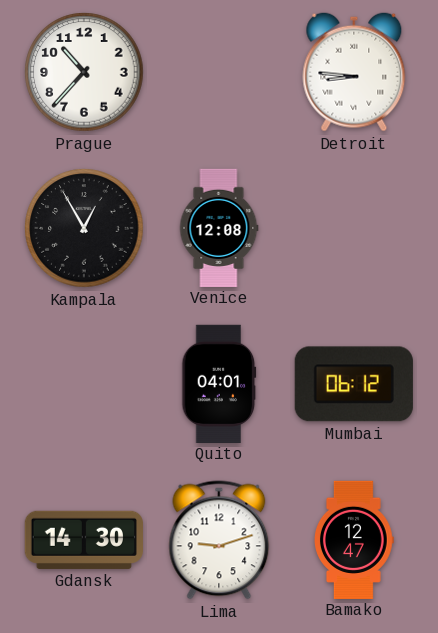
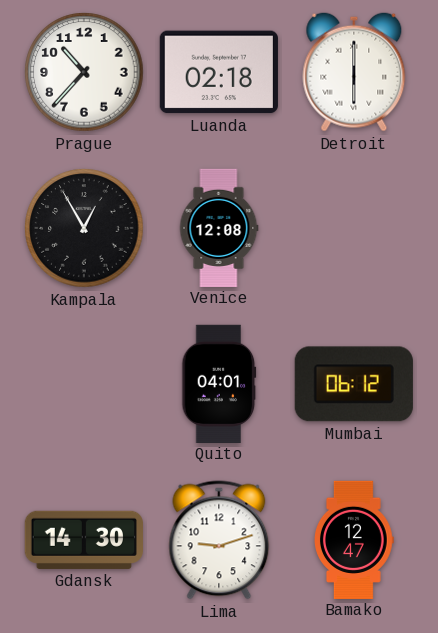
Luanda: none -> 02:18 (219, 72)
Detroit: 8:46 -> 6:00 (354, 72)
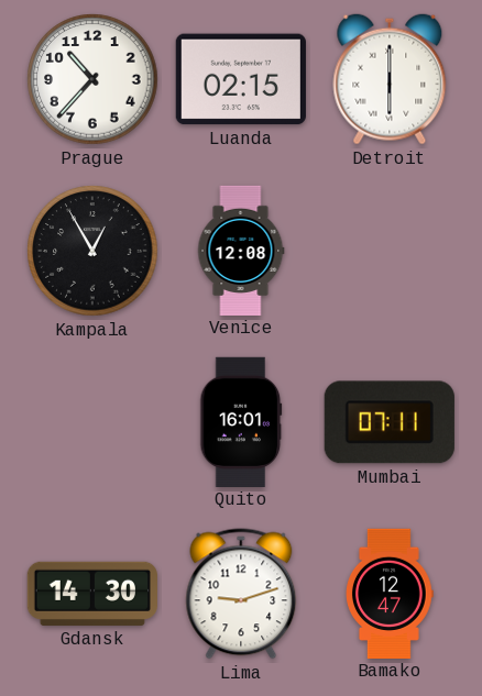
Luanda: 02:18 -> 02:15 (241, 79)
Quito: 04:01 -> 16:01 (241, 421)
Mumbai: 06:12 -> 07:11 (390, 422)
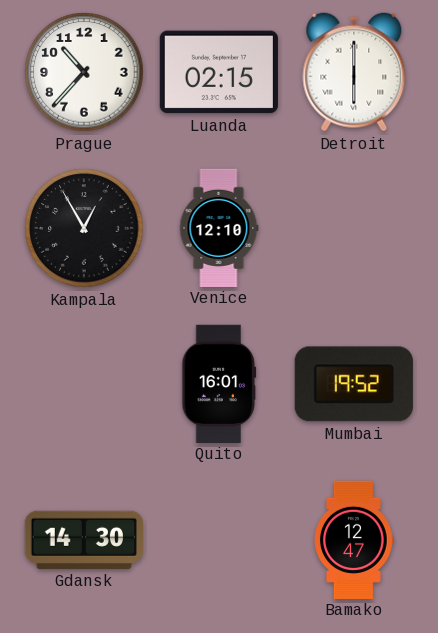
Venice: 12:08 -> 12:10 (219, 227)
Mumbai: 07:11 -> 19:52 (354, 384)
Lima: 9:12 -> none (241, 594)
